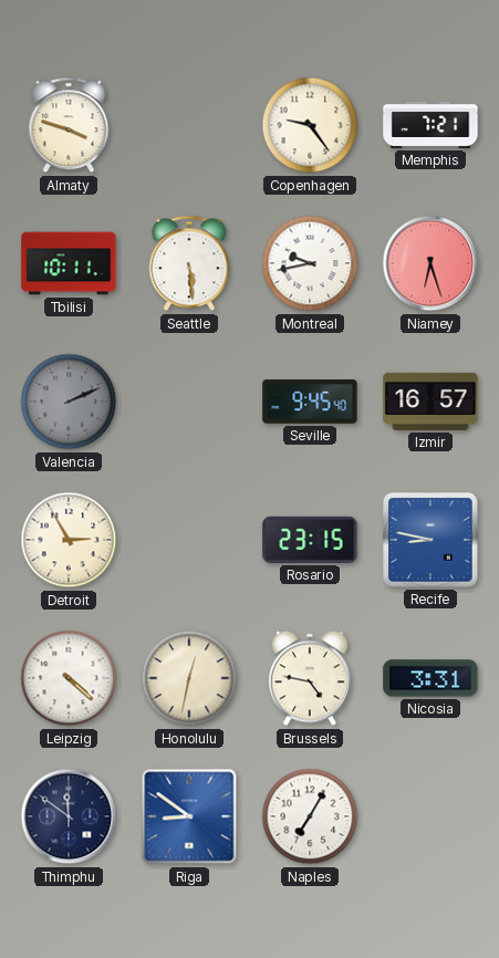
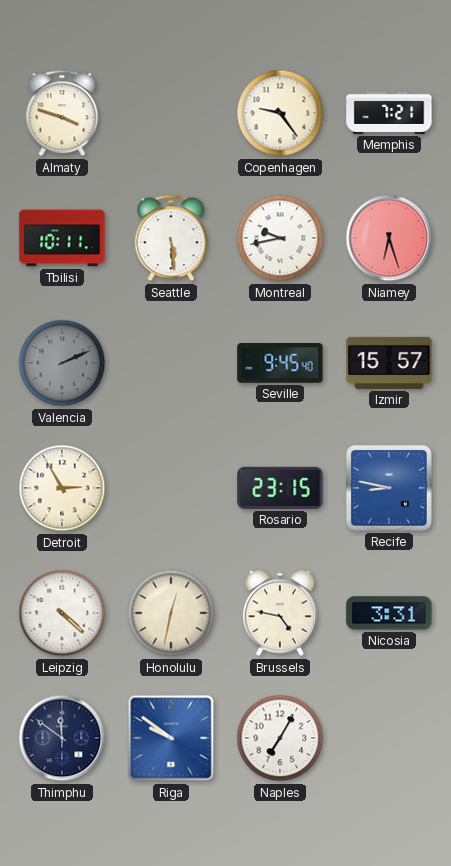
Izmir: 16:57 -> 15:57 (389, 363)
Riga: 8:51 -> 9:51 (171, 738)
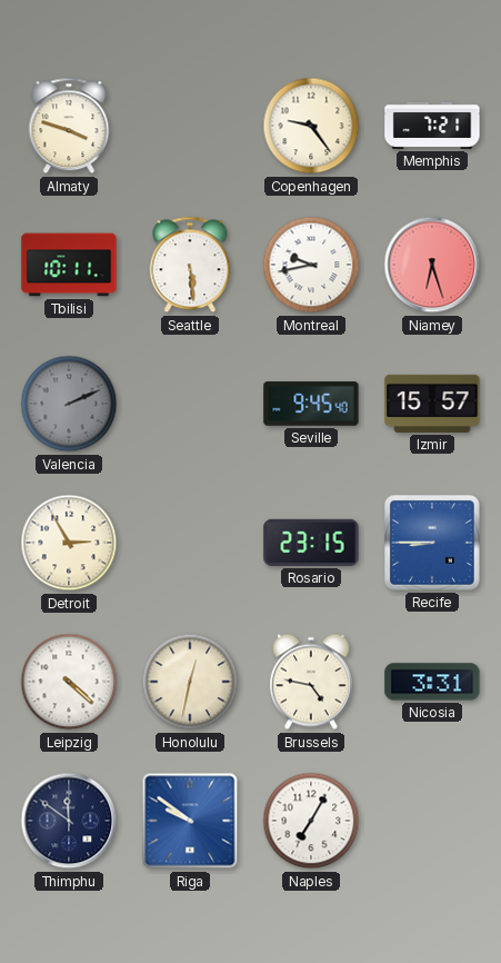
Recife: 8:47 -> 8:45 (433, 544)
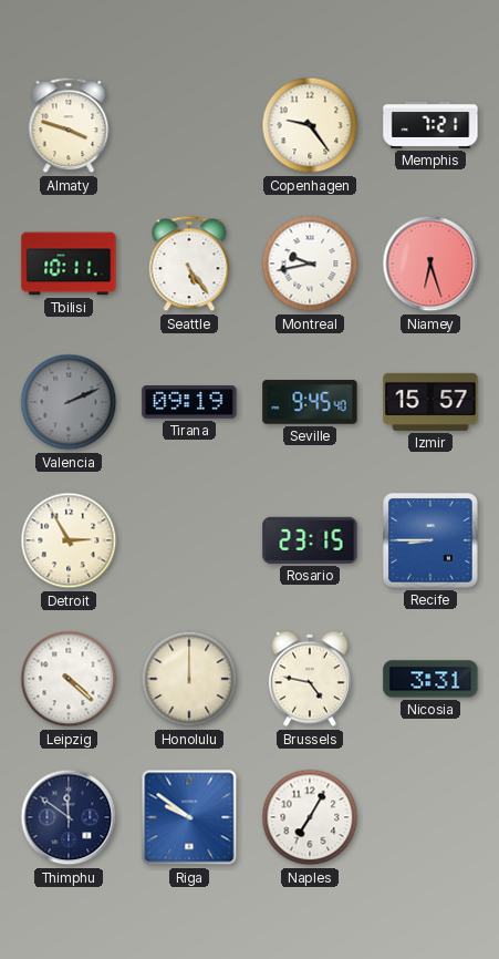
Seattle: 5:29 -> 5:24 (189, 264)
Tirana: none -> 09:19 (189, 402)
Honolulu: 12:32 -> 12:00 (189, 679)
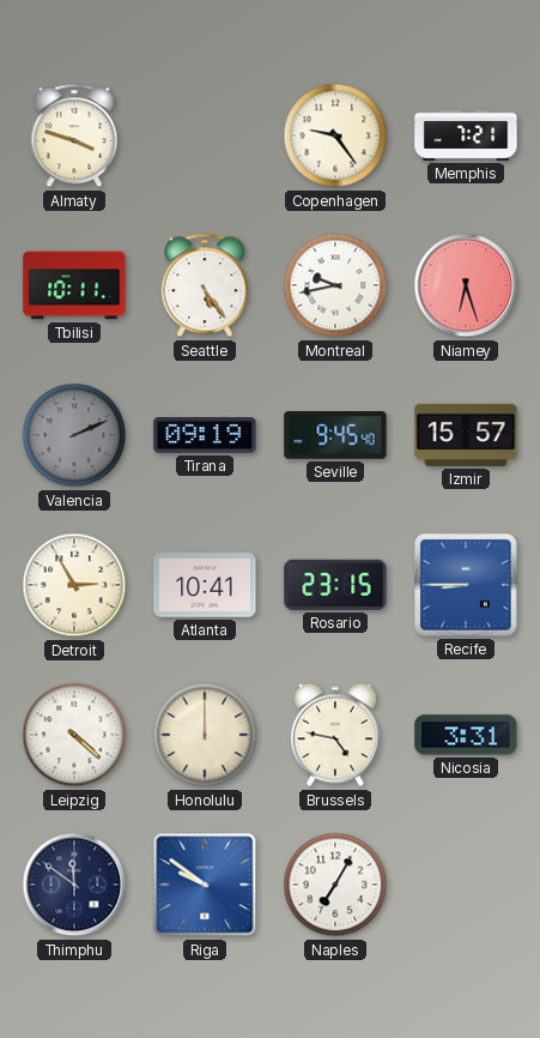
Atlanta: none -> 10:41 (205, 585)
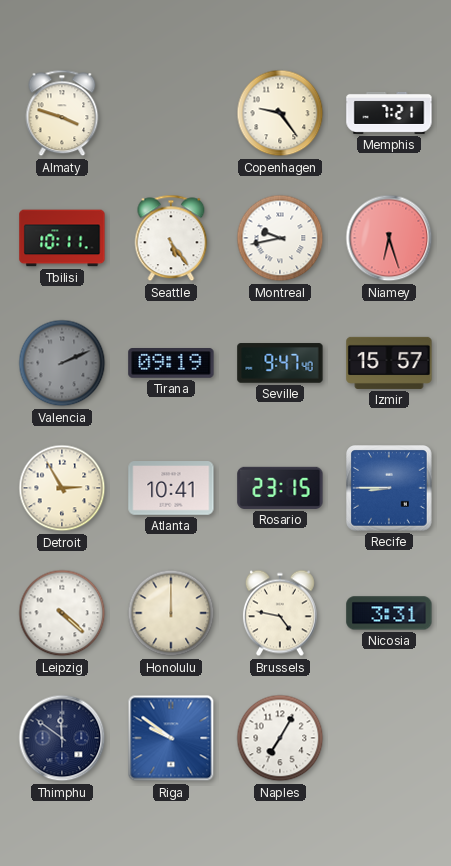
Seville: 9:45 -> 9:47 (280, 363)
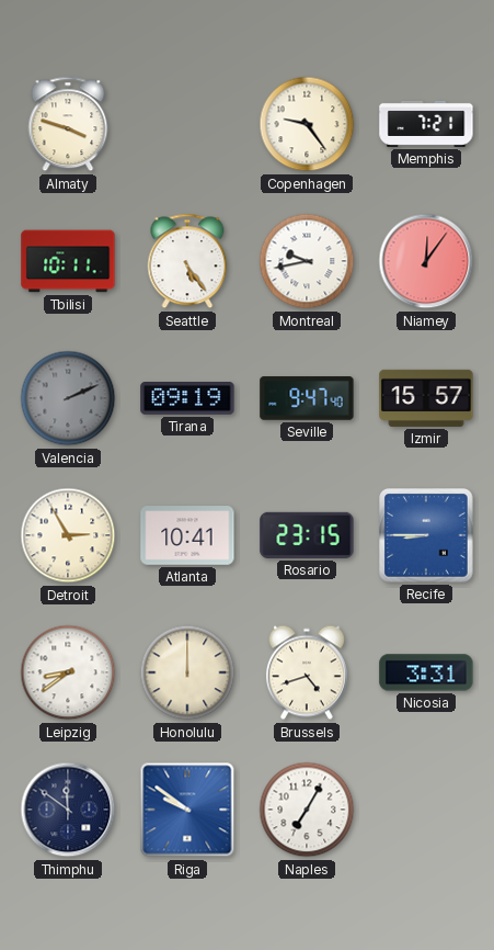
Niamey: 6:27 -> 12:06 (426, 261)
Leipzig: 4:22 -> 8:39 (68, 672)
Brussels: 4:47 -> 4:42 (307, 672)
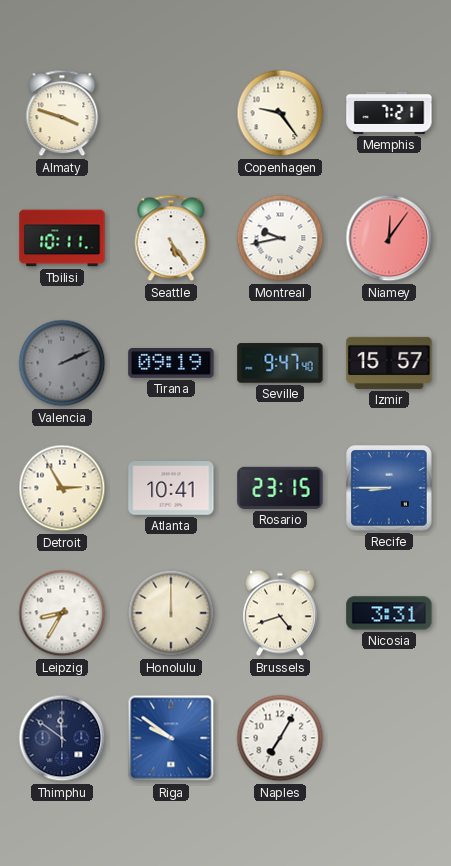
Leipzig: 8:39 -> 8:35 (62, 613)
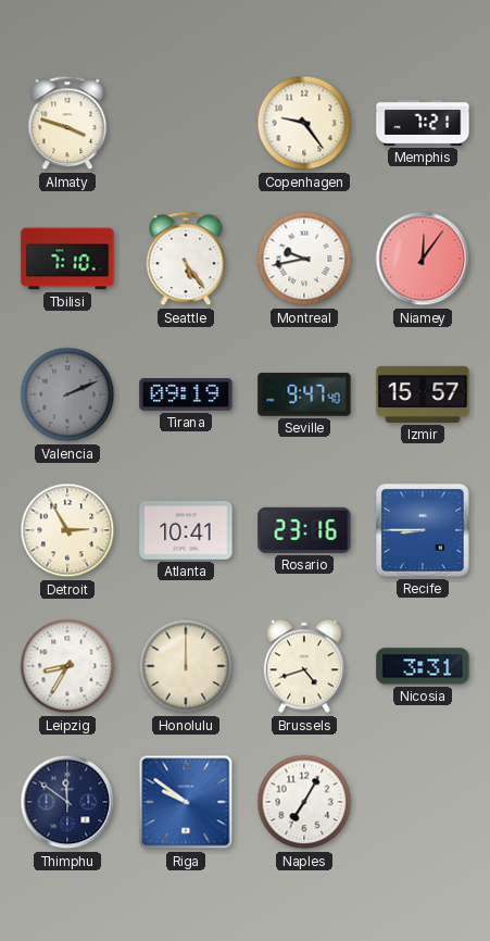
Tbilisi: 10:11 -> 7:10 (67, 259)
Rosario: 23:15 -> 23:16 (304, 530)
